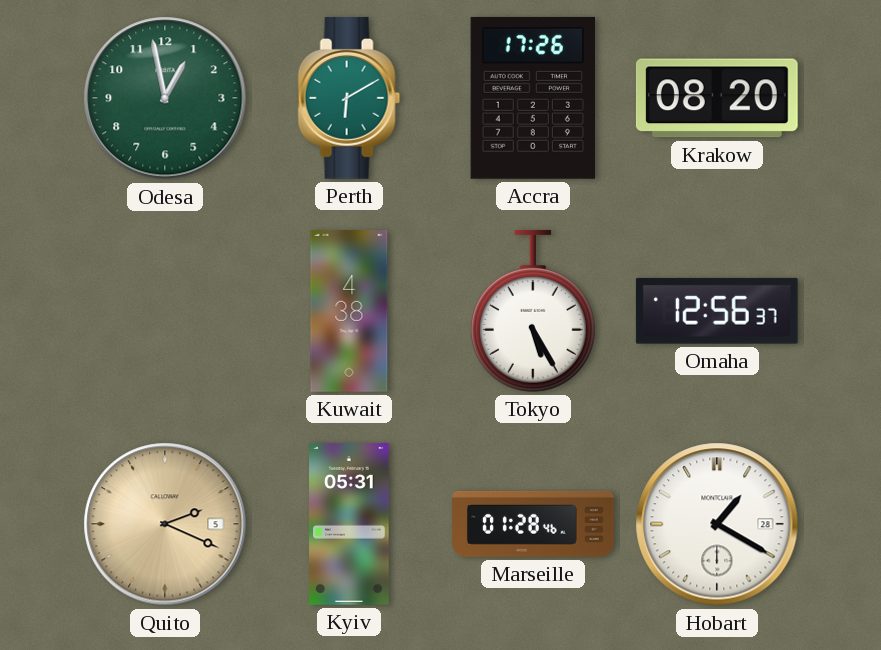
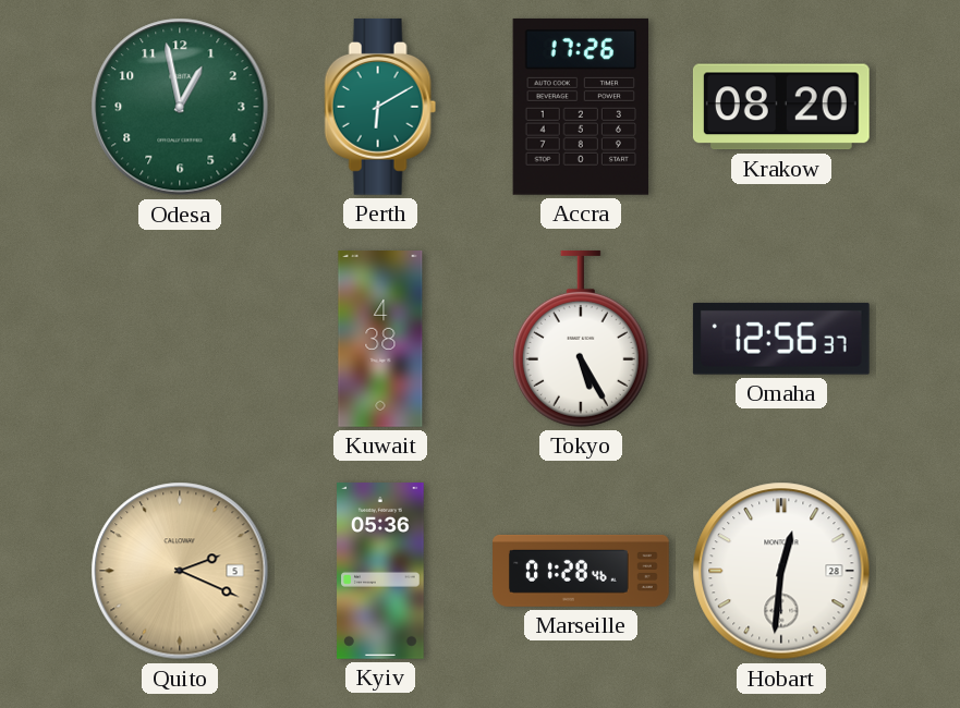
Kyiv: 05:31 -> 05:36 (380, 572)
Hobart: 1:20 -> 12:31 (781, 571)
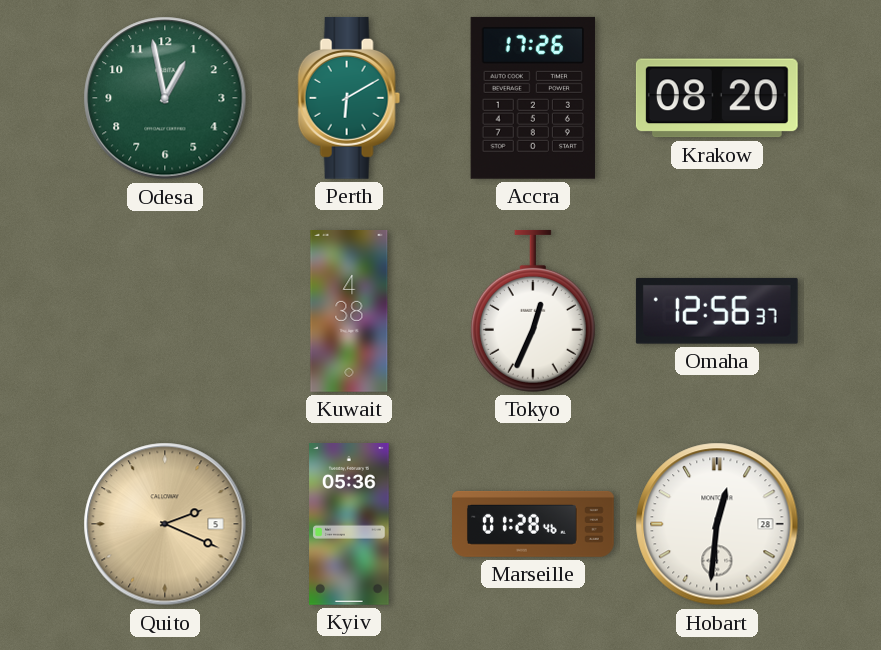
Tokyo: 5:25 -> 12:34 (533, 311)
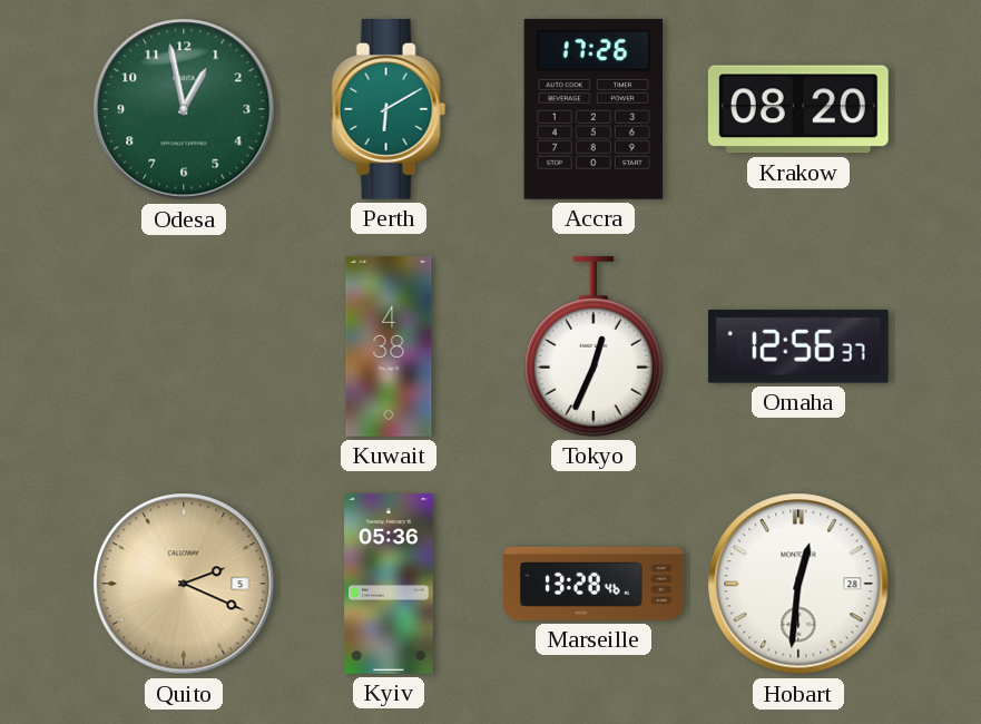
Marseille: 01:28 -> 13:28 (595, 584)
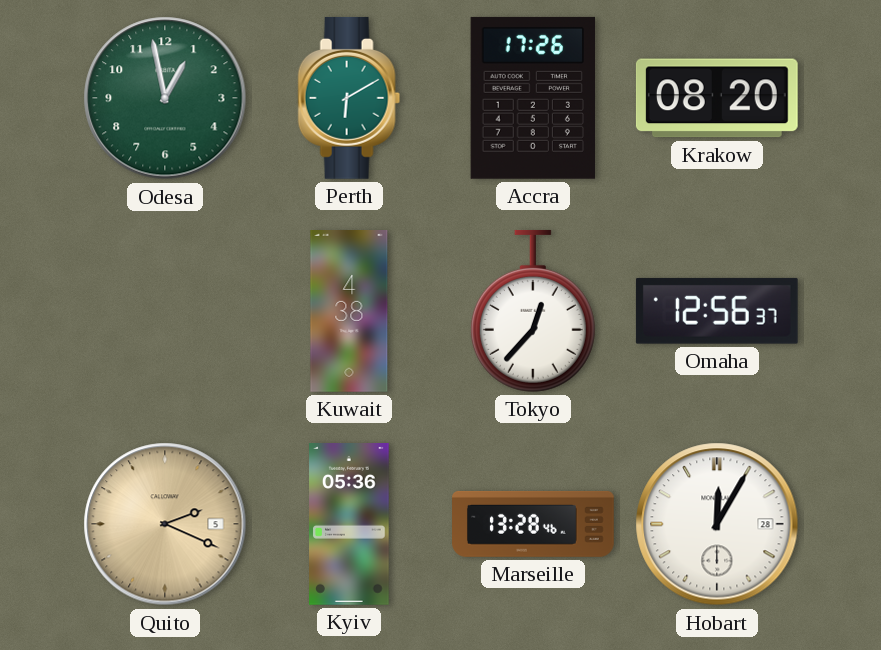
Tokyo: 12:34 -> 12:37 (533, 311)
Hobart: 12:31 -> 12:05 (717, 524)
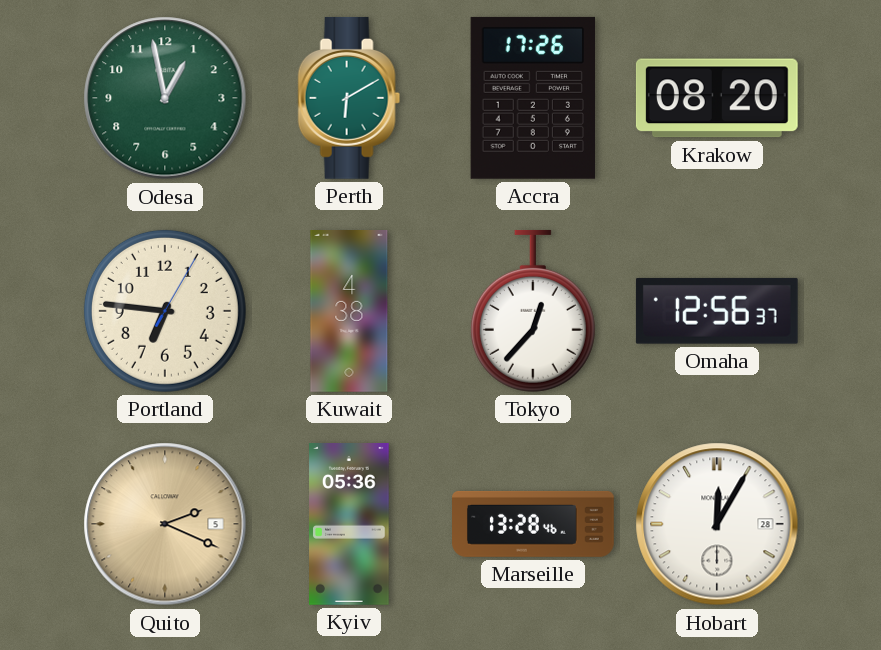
Portland: none -> 6:46 (165, 311)
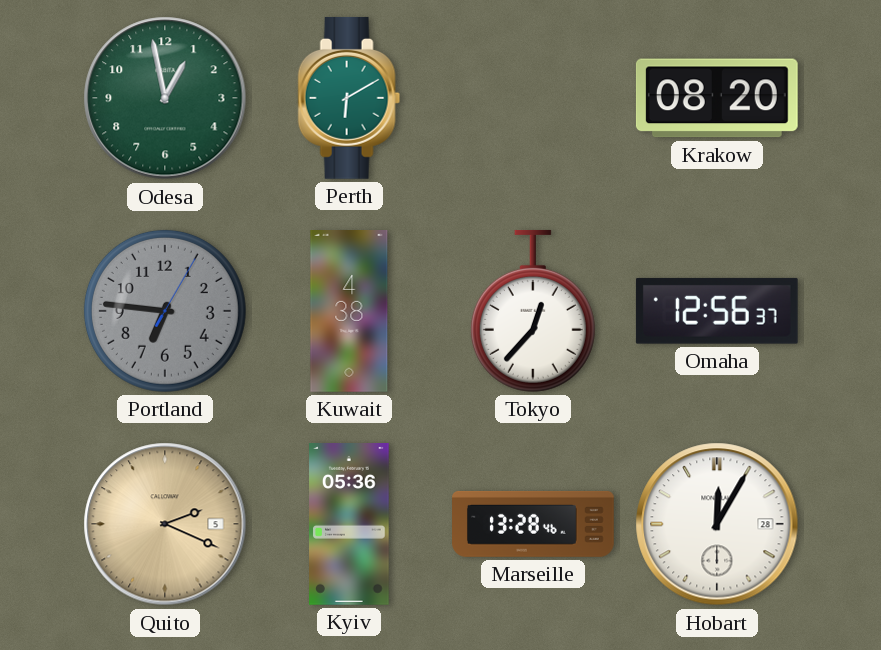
Accra: 17:26 -> none (532, 98)
Portland dial: cream -> grey (165, 311)
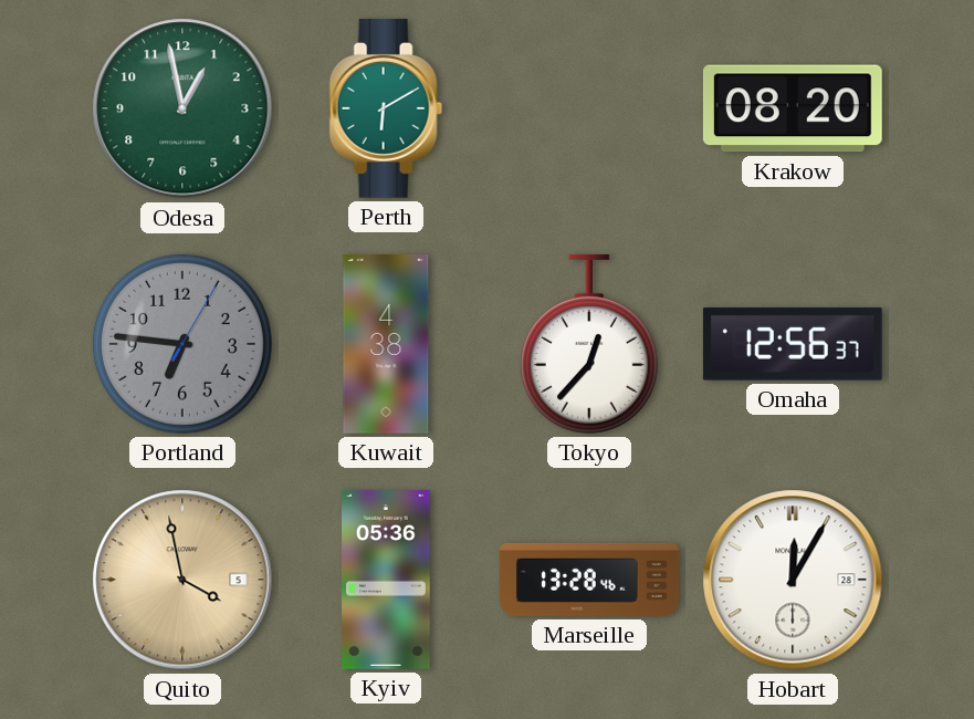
Quito: 2:19 -> 3:58 (182, 580)
